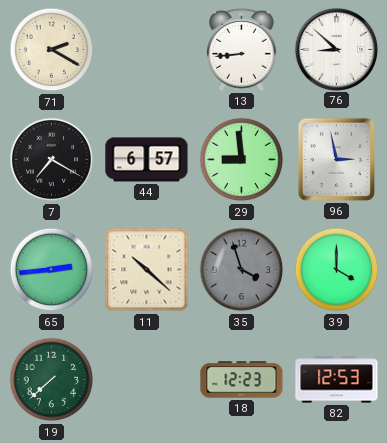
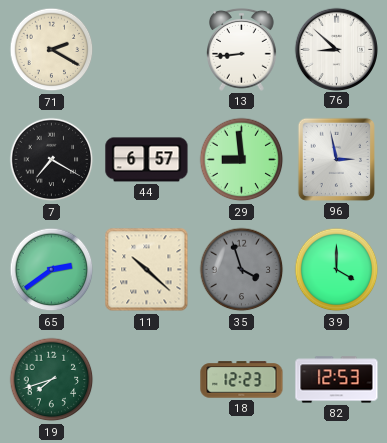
65: 2:44 -> 2:39 (52, 270)
19: 7:38 -> 7:42 (52, 380)
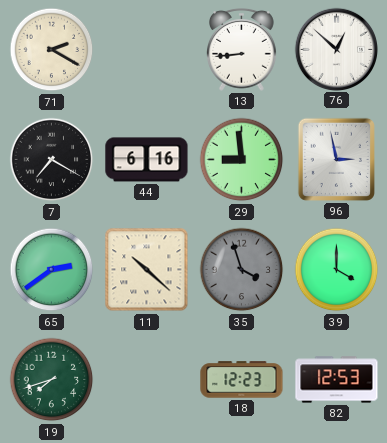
76: 8:52 -> 12:52 (336, 49)
44: 6:57 -> 6:16 (147, 160)
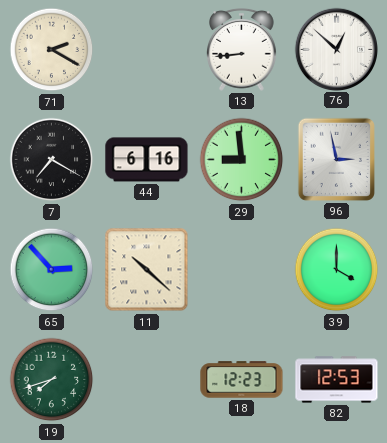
65: 2:39 -> 2:53 (52, 270)
35: 3:57 -> none (242, 270)
